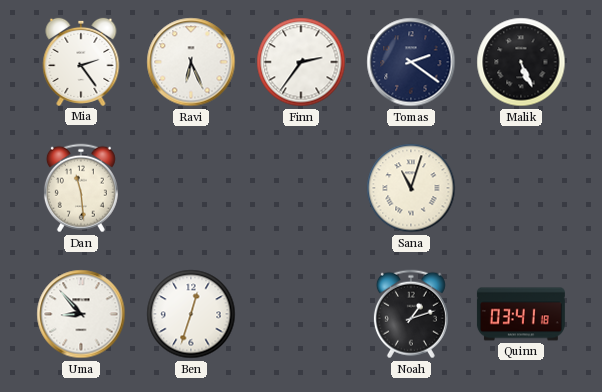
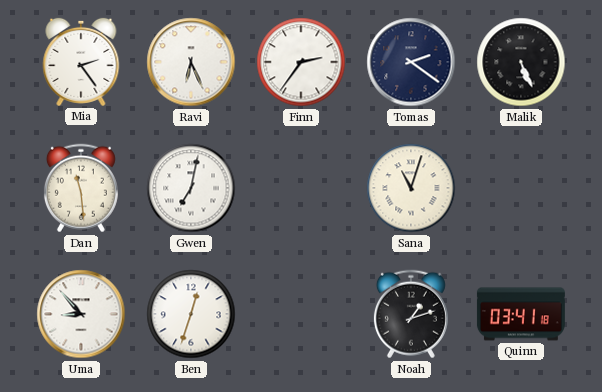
Gwen: none -> 7:02 (191, 188)
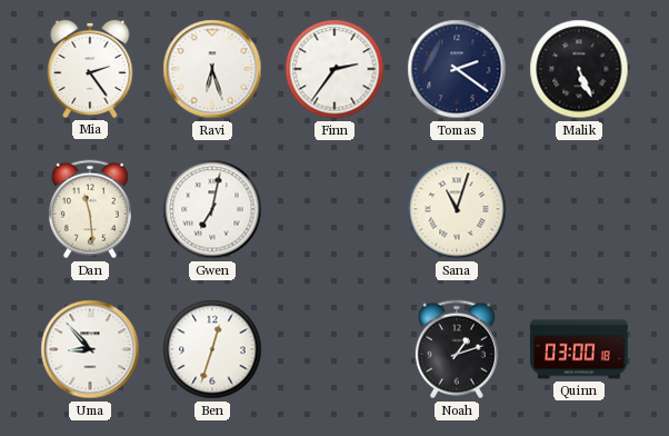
Ravi: 6:26 -> 6:27 (212, 69)
Quinn: 03:41 -> 03:00 (579, 349)
